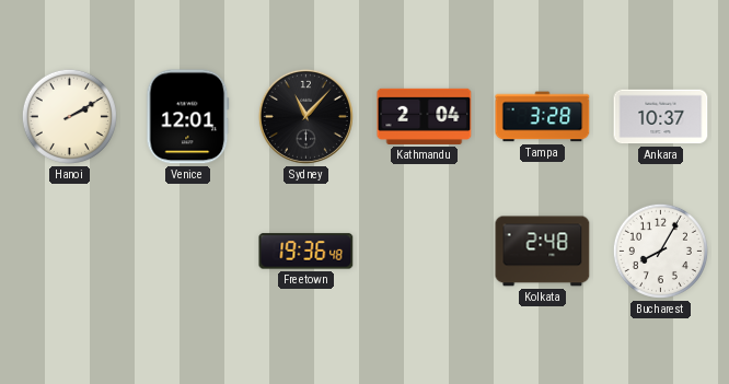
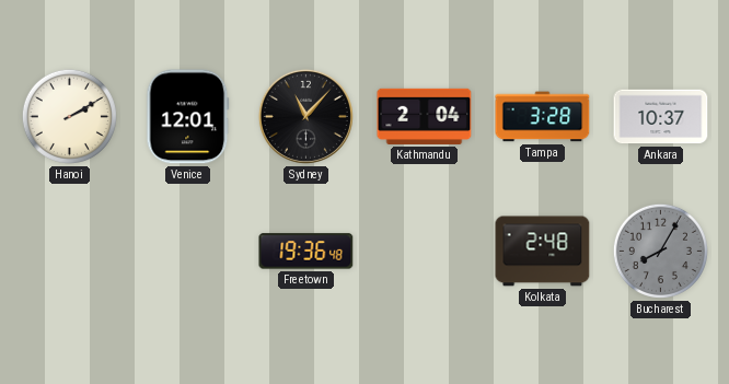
Bucharest dial: white -> grey (660, 251)
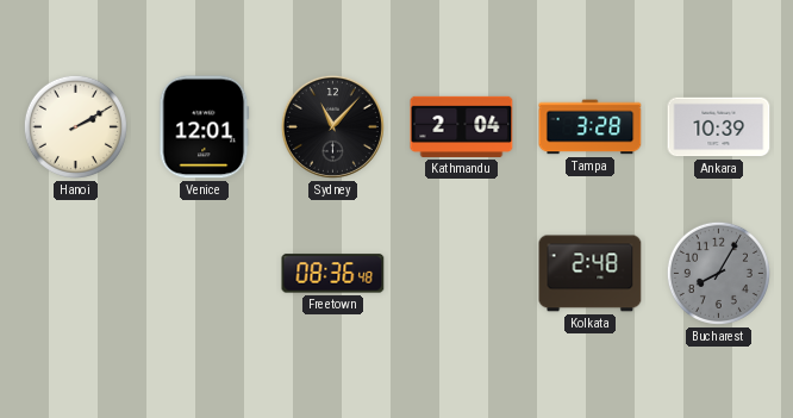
Ankara: 10:37 -> 10:39 (719, 127)
Freetown: 19:36 -> 08:36 (333, 274)
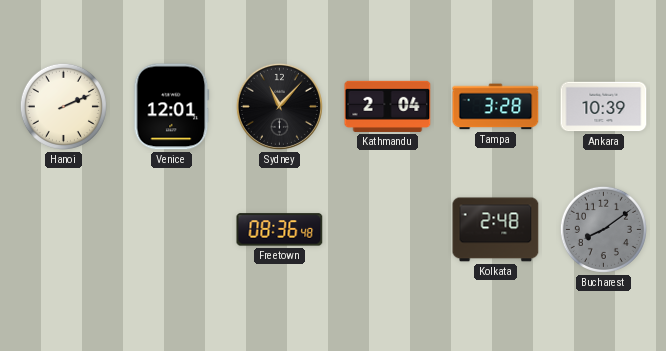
Hanoi: 2:10 -> 2:11 (63, 106)
Bucharest: 8:05 -> 8:09 (603, 229)
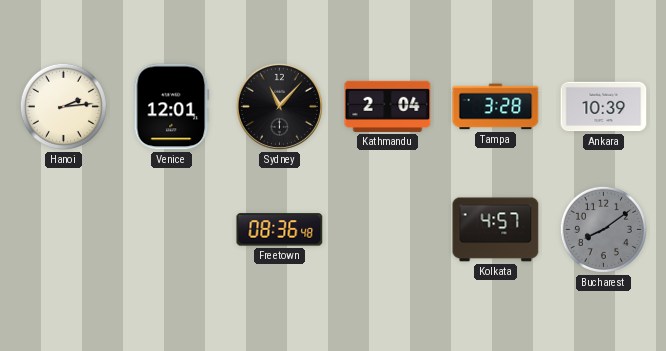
Hanoi: 2:11 -> 2:14 (63, 106)
Kolkata: 2:48 -> 4:57 (496, 230)
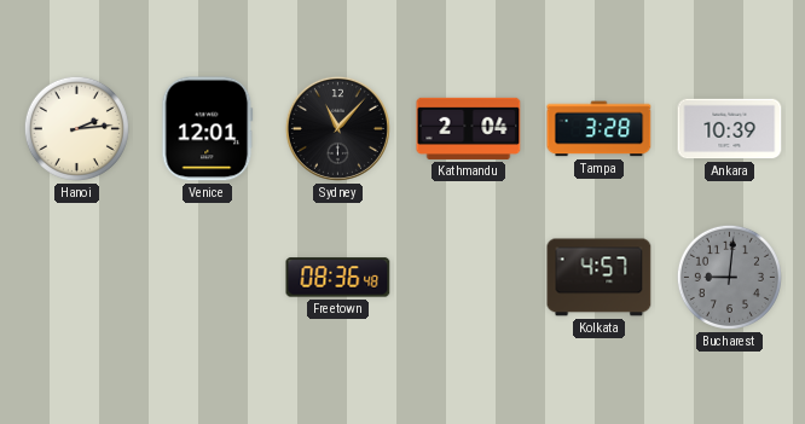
Bucharest: 8:09 -> 9:01 (729, 277)
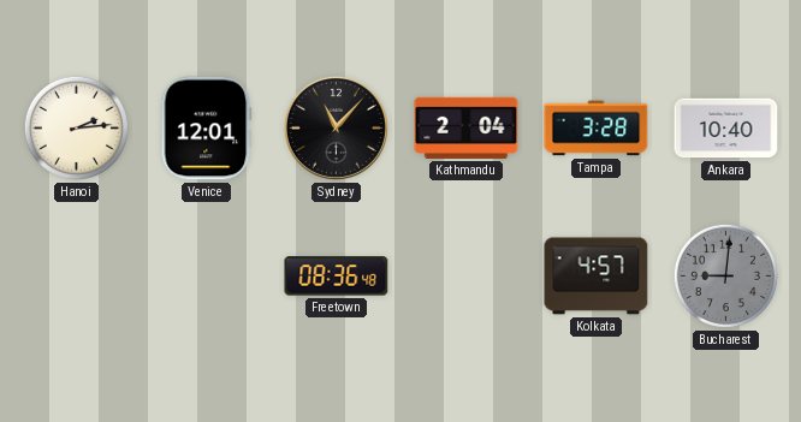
Ankara: 10:39 -> 10:40 (726, 129)
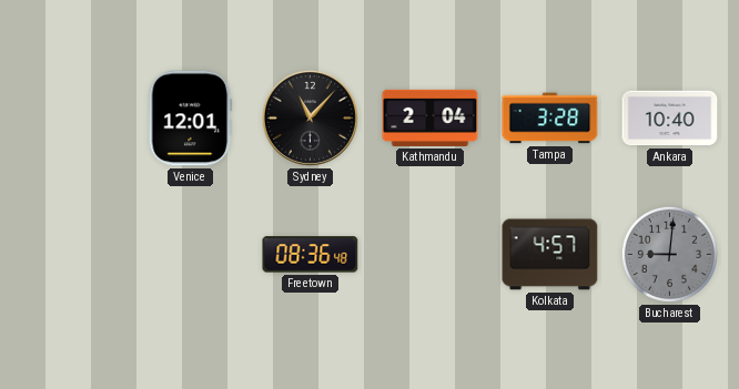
Hanoi: 2:14 -> none (76, 127)
